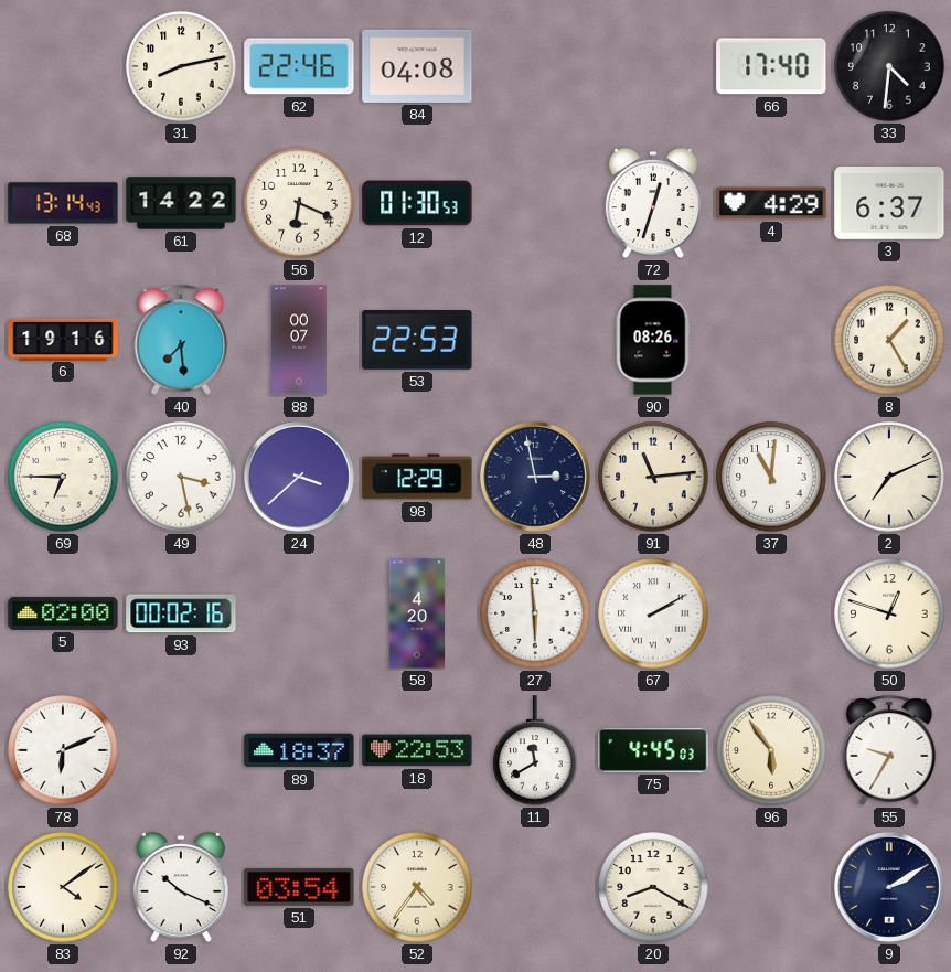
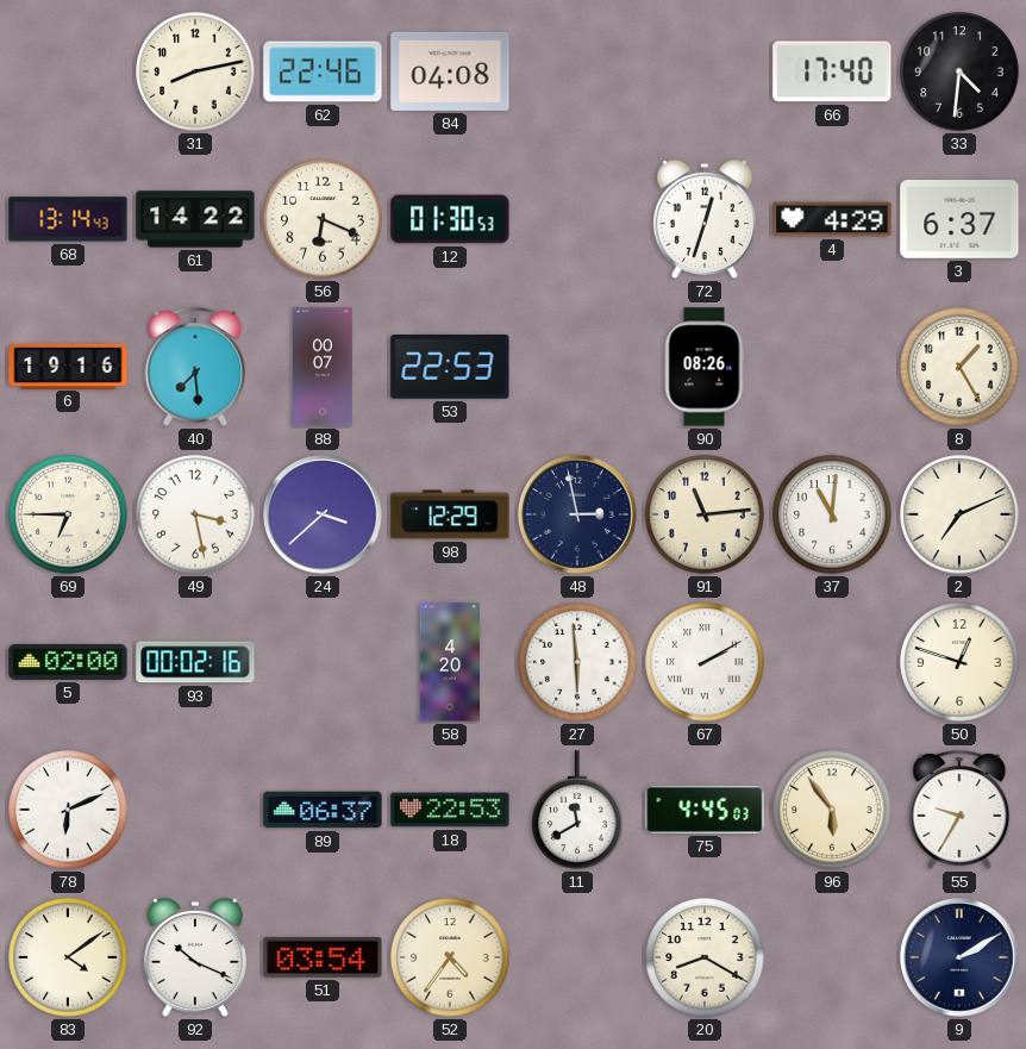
89: 18:37 -> 06:37 (323, 810)
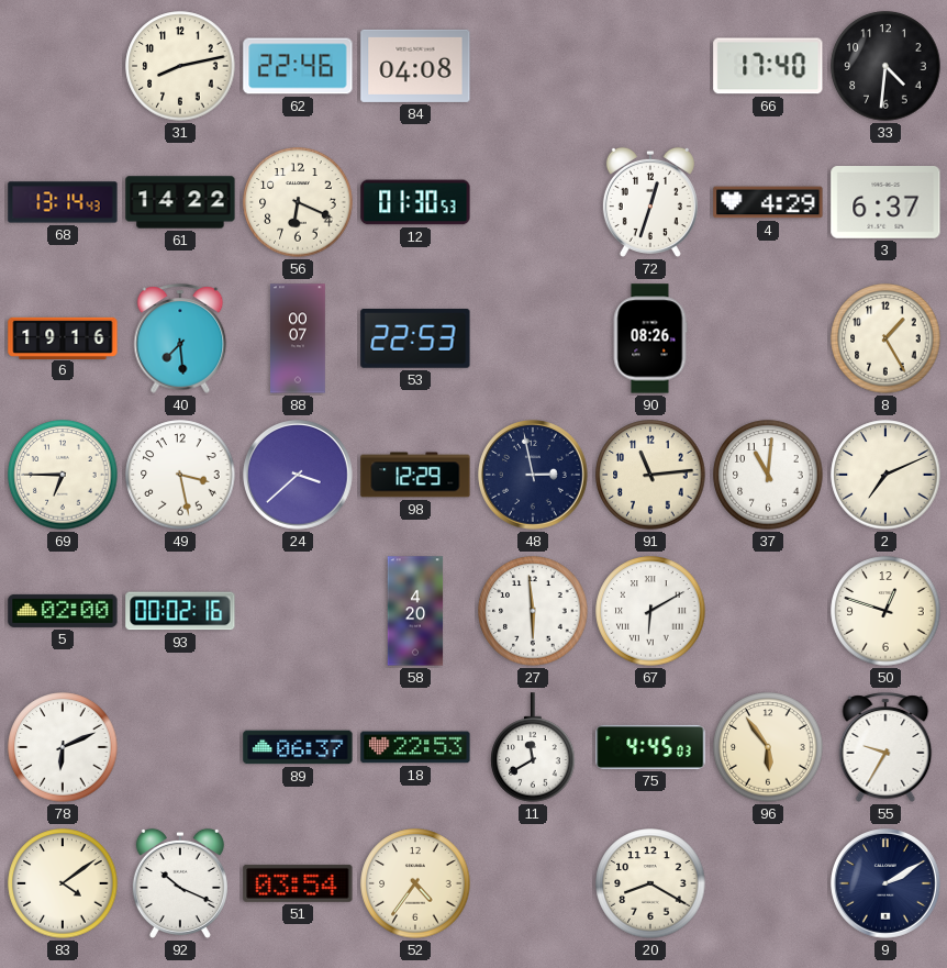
67: 2:10 -> 6:10 (650, 611)
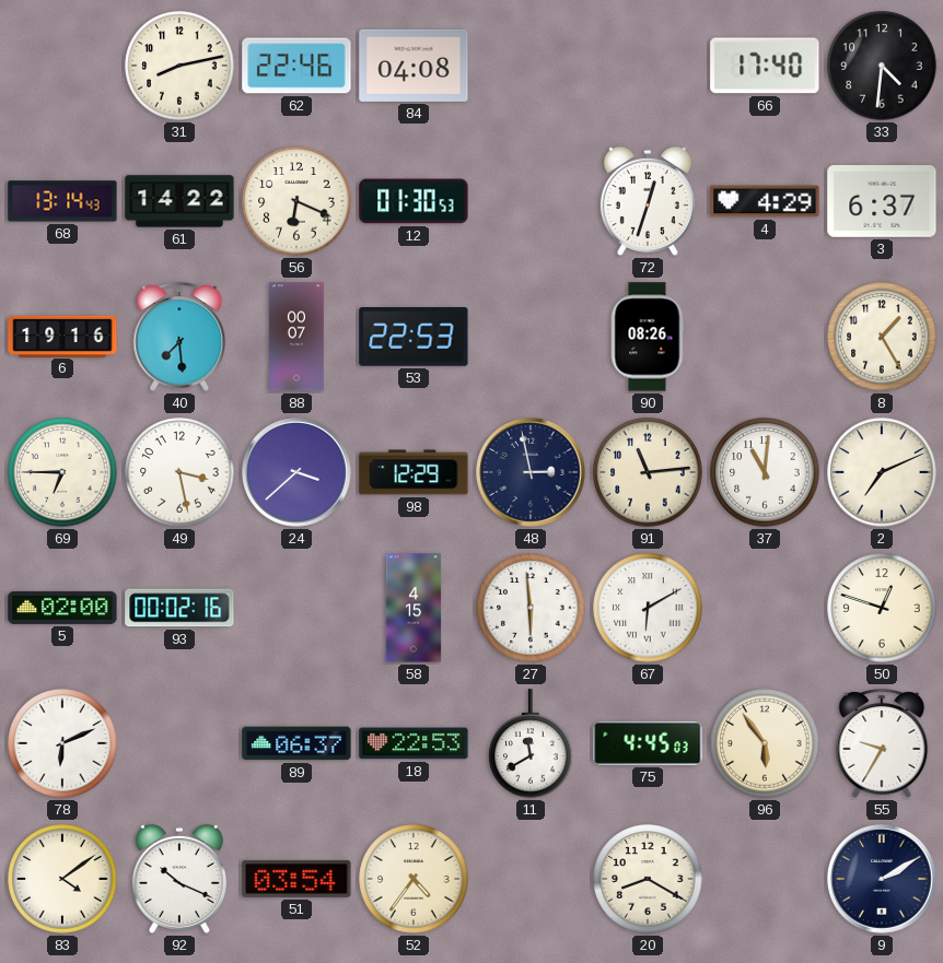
58: 4:20 -> 4:15 (414, 608)
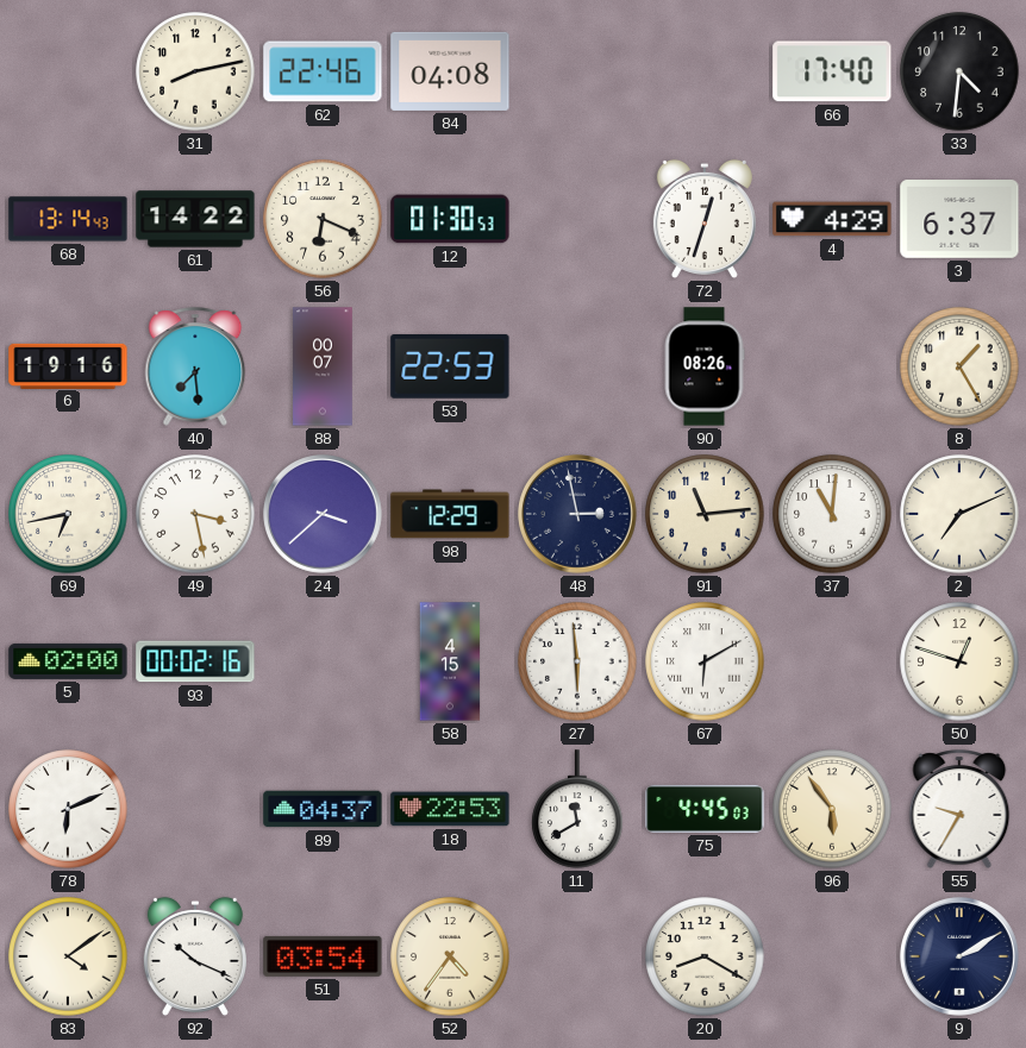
69: 6:45 -> 6:43 (68, 514)
89: 06:37 -> 04:37 (323, 809)
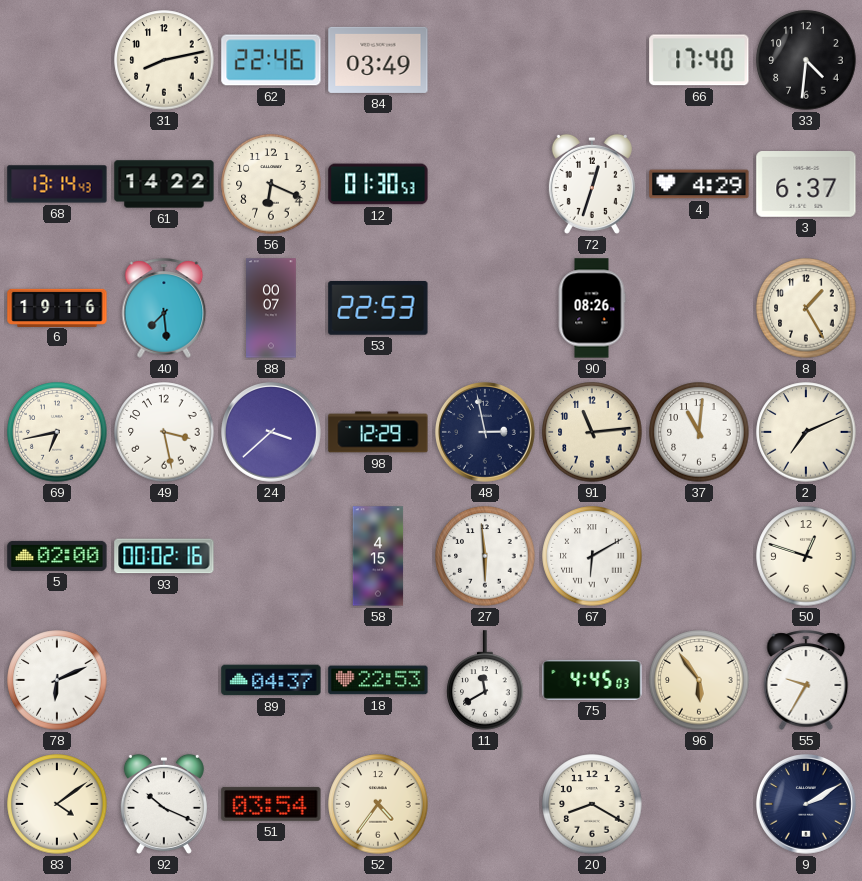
84: 04:08 -> 03:49 (378, 60)
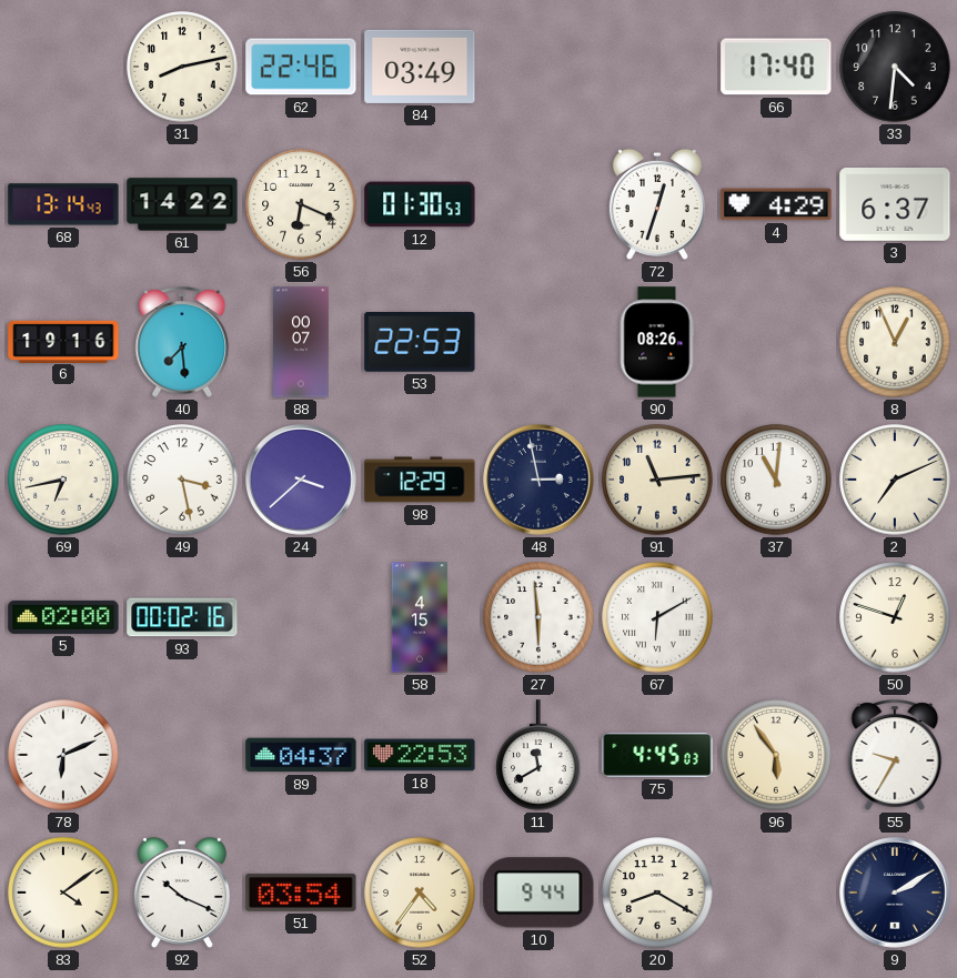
8: 1:25 -> 12:56 (895, 342)
10: none -> 9:44 (538, 893)
